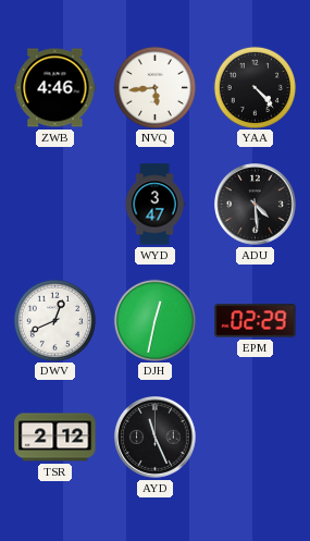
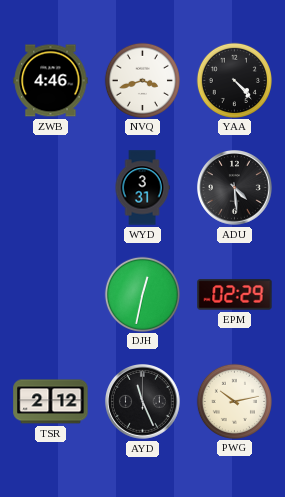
NVQ: 5:44 -> 3:42 (142, 80)
WYD: 3:47 -> 3:31 (142, 188)
DWV: 12:41 -> none (54, 320)
PWG: none -> 10:13 (234, 401)
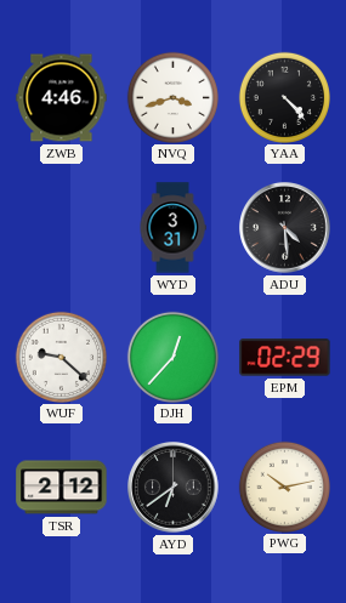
WUF: none -> 9:22 (61, 357)
DJH: 12:32 -> 12:37 (172, 357)
AYD: 11:26 -> 6:39 (174, 488)
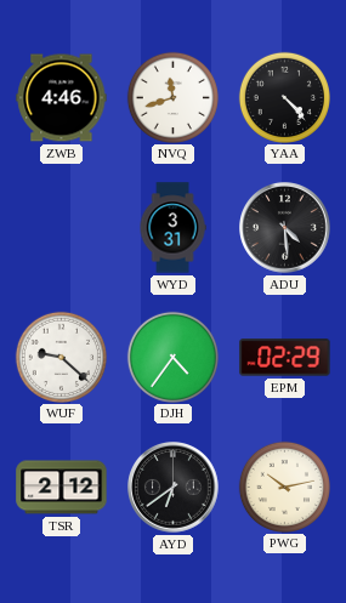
NVQ: 3:42 -> 11:42 (172, 97)
DJH: 12:37 -> 4:36 (172, 357)
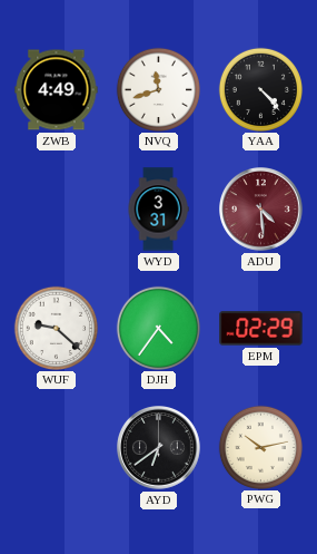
ZWB: 4:46 -> 4:49 (57, 90)
ADU dial: black -> burgundy (261, 210)
TSR: 2:12 -> none (62, 488)
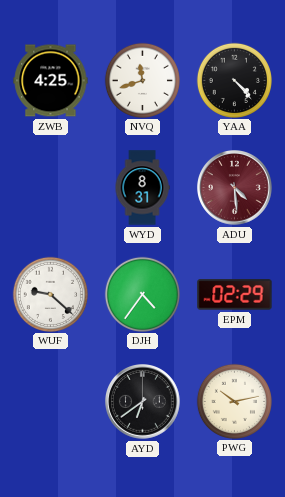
ZWB: 4:49 -> 4:25 (51, 81)
WYD: 3:31 -> 8:31 (142, 188)
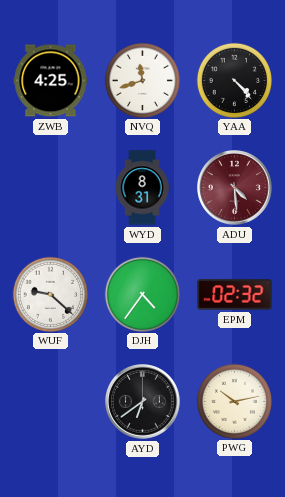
EPM: 02:29 -> 02:32 (235, 295)
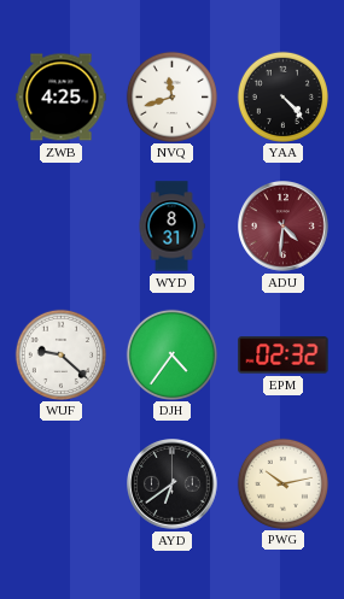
ADU: 4:29 -> 4:31 (284, 227)
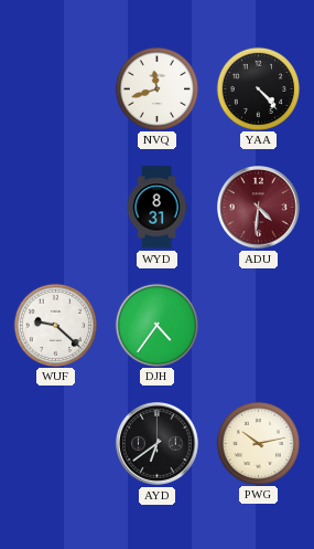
ZWB: 4:25 -> none (62, 98)
EPM: 02:32 -> none (284, 356)
